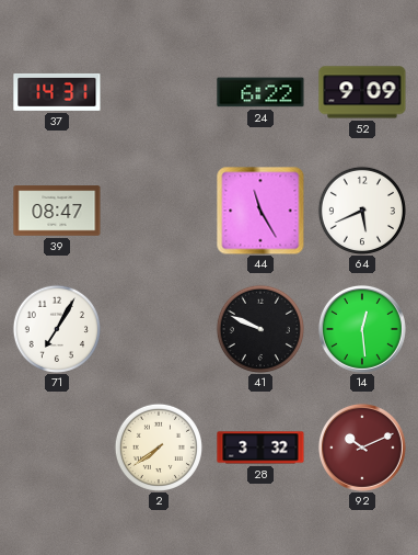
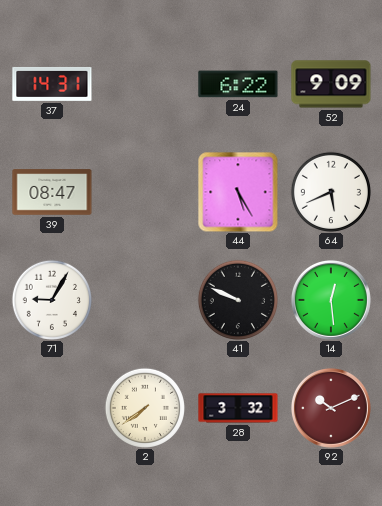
44: 11:25 -> 5:25 (238, 192)
71: 7:05 -> 9:05 (52, 300)
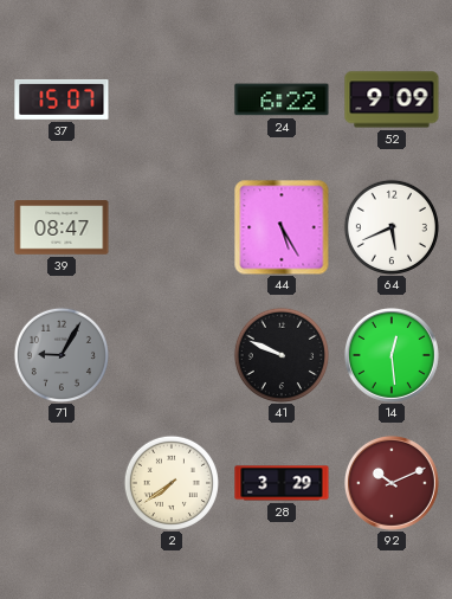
37: 14:31 -> 15:07 (62, 99)
71 dial: white -> grey (62, 355)
28: 3:32 -> 3:29 (282, 483)
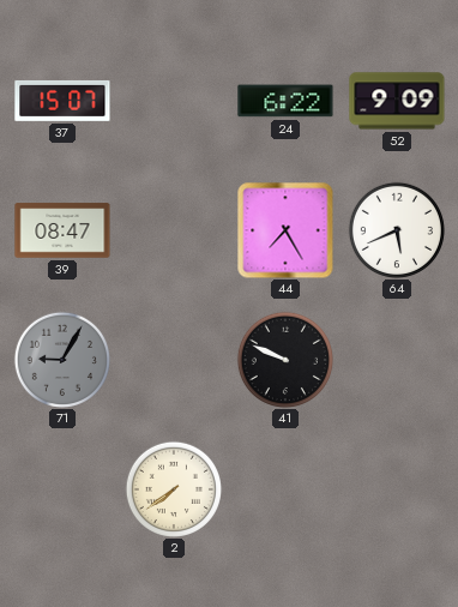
44: 5:25 -> 7:25 (285, 230)
14: 12:29 -> none (392, 355)
28: 3:29 -> none (282, 483)
92: 10:11 -> none (392, 483)
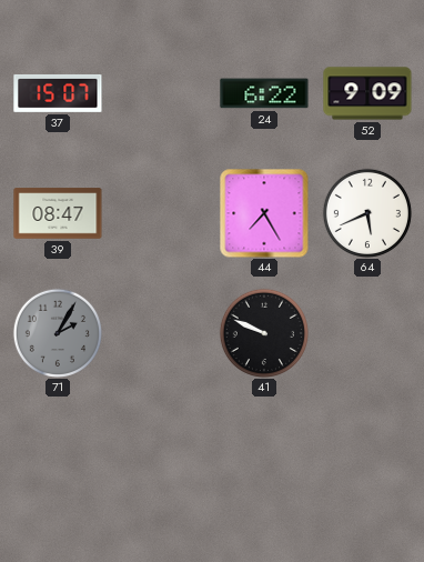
71: 9:05 -> 2:05 (58, 333)
2: 7:39 -> none (174, 489)
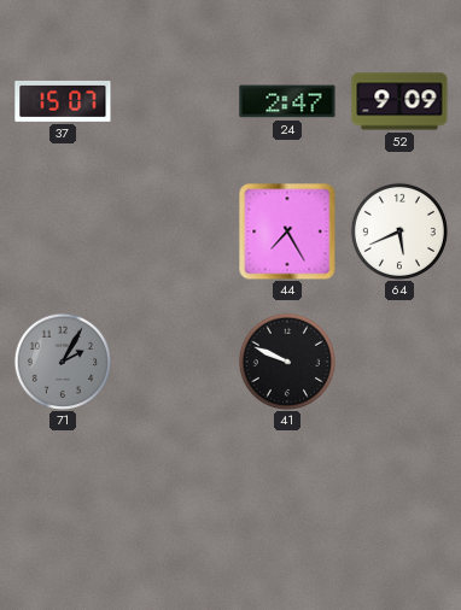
24: 6:22 -> 2:47 (287, 101)
39: 08:47 -> none (58, 213)
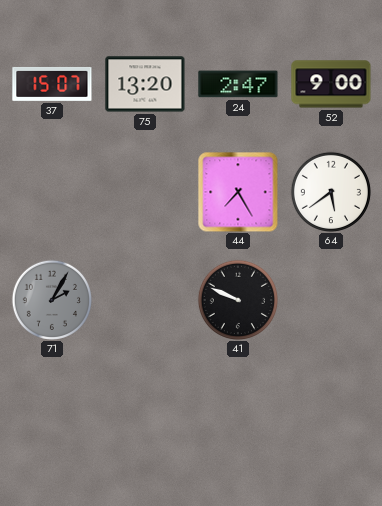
75: none -> 13:20 (145, 84)
52: 9:09 -> 9:00 (331, 84)
64: 5:41 -> 5:39 (331, 192)
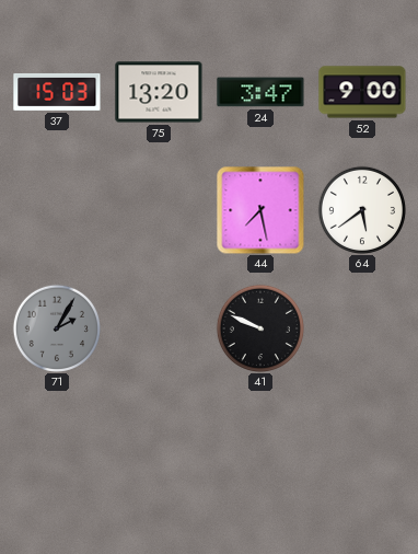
37: 15:07 -> 15:03 (57, 92)
24: 2:47 -> 3:47 (260, 92)
44: 7:25 -> 7:28 (260, 210)
